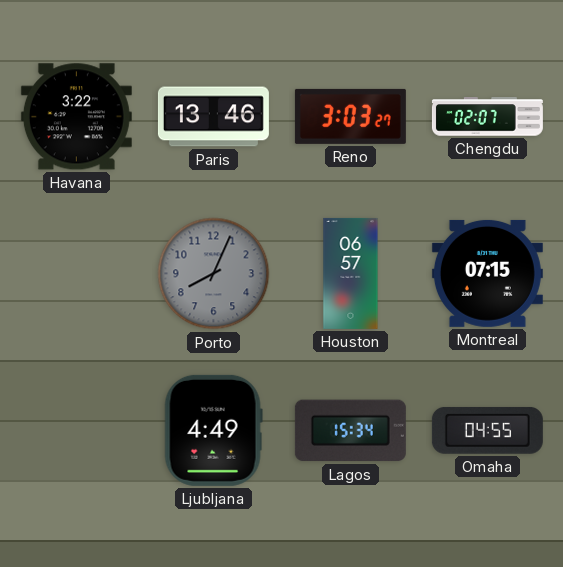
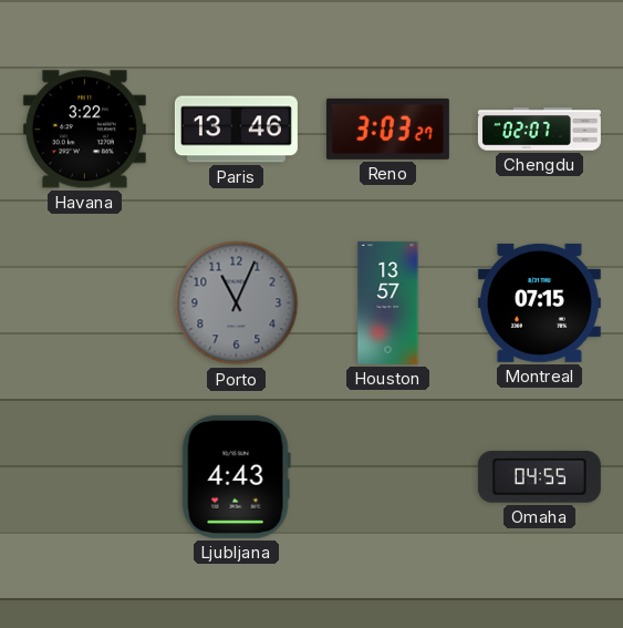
Porto: 8:04 -> 11:04 (237, 303)
Houston: 06:57 -> 13:57 (388, 302)
Ljubljana: 4:49 -> 4:43 (236, 476)
Lagos: 15:34 -> none (350, 431)
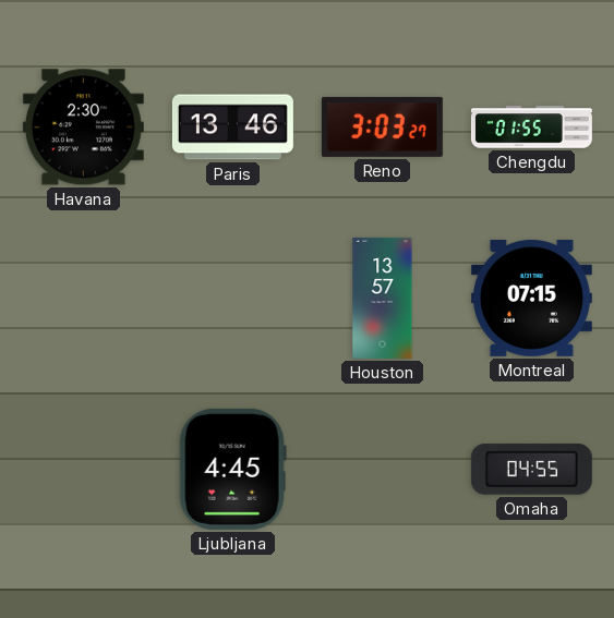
Havana: 3:22 -> 2:30 (83, 128)
Chengdu: 02:07 -> 01:55 (531, 128)
Porto: 11:04 -> none (237, 303)
Ljubljana: 4:43 -> 4:45 (232, 469)
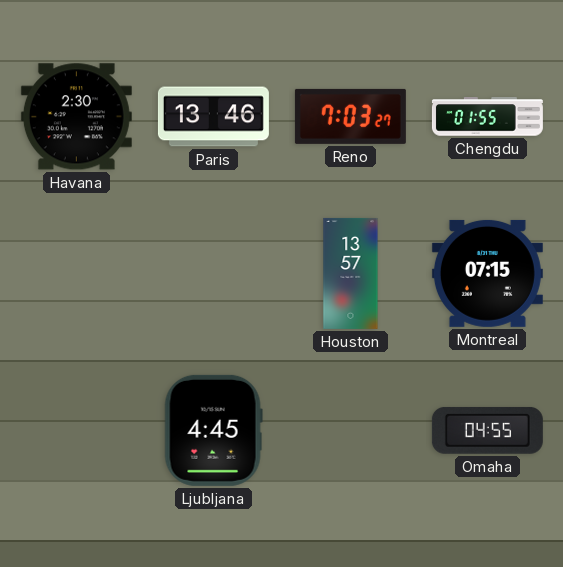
Reno: 3:03 -> 7:03 (350, 116)
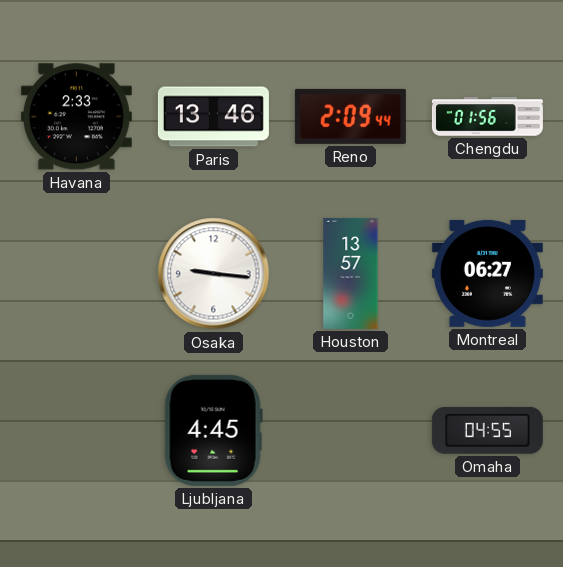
Havana: 2:30 -> 2:33 (76, 117)
Reno: 7:03 -> 2:09 (350, 116)
Chengdu: 01:55 -> 01:56 (487, 117)
Osaka: none -> 9:16 (214, 274)
Montreal: 07:15 -> 06:27 (487, 273)
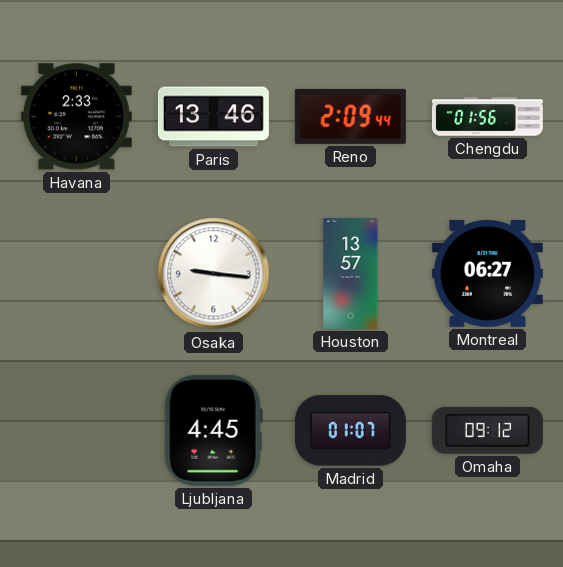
Madrid: none -> 01:07 (350, 431)
Omaha: 04:55 -> 09:12 (487, 431)
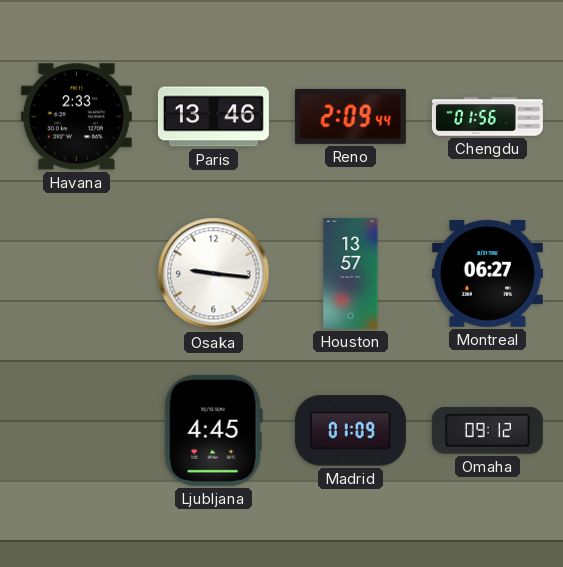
Madrid: 01:07 -> 01:09 (350, 431)
